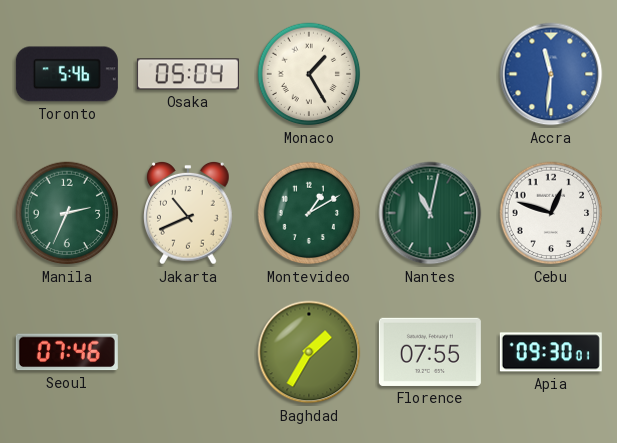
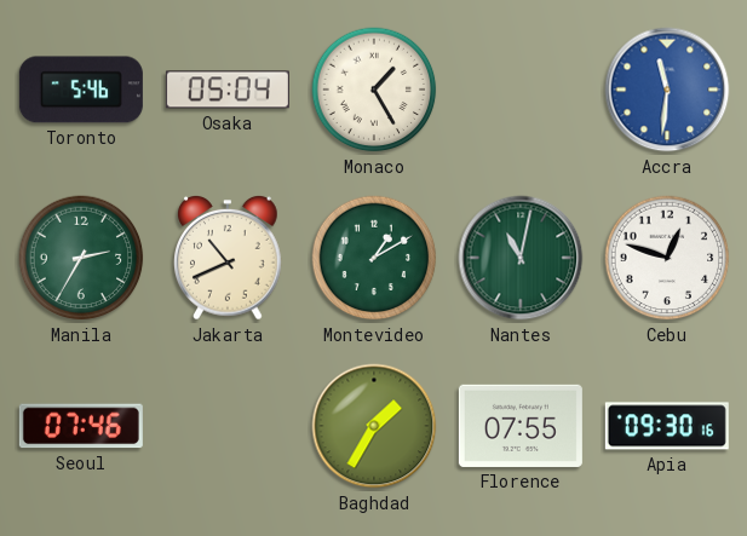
Manila: 2:34 -> 2:35 (81, 258)
Apia: 09:30:01 -> 09:30:16 (667, 426)
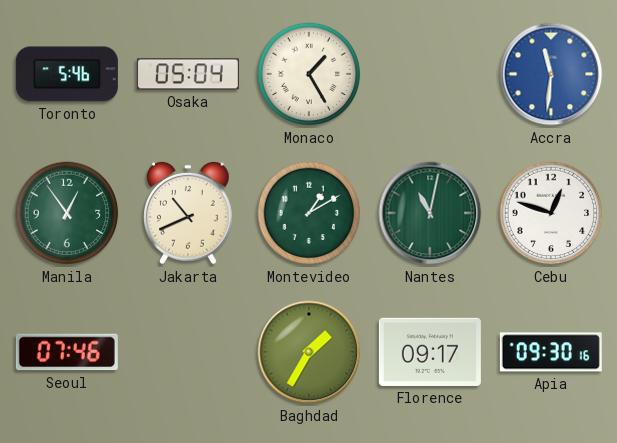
Manila: 2:35 -> 12:54 (67, 213)
Florence: 07:55 -> 09:17 (430, 352)
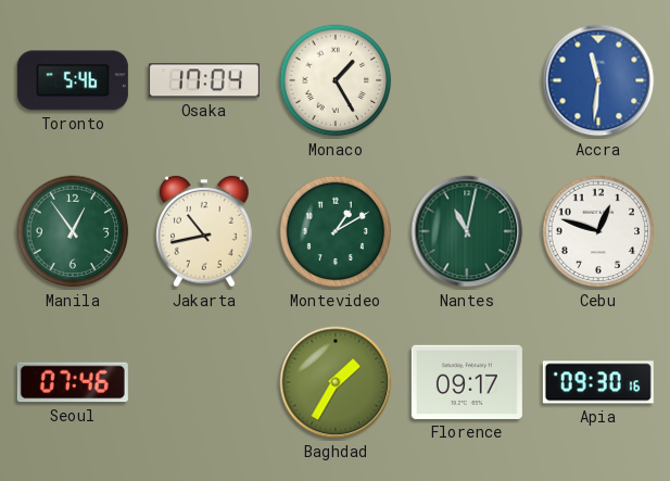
Osaka: 05:04 -> 17:04 (204, 80)
Jakarta: 10:41 -> 10:43 (204, 231)
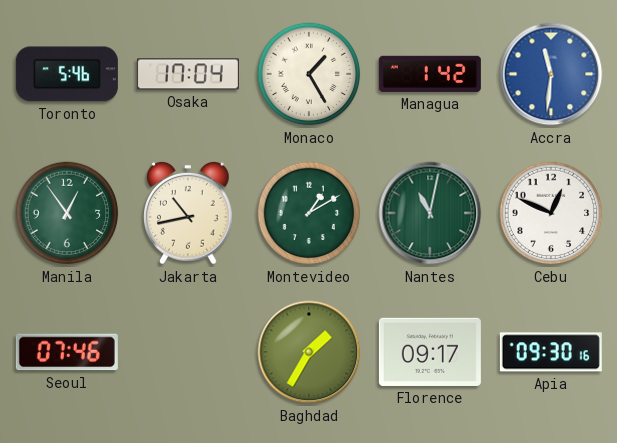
Managua: none -> 1:42 (430, 74)
Cebu: 12:48 -> 12:49 (551, 213)
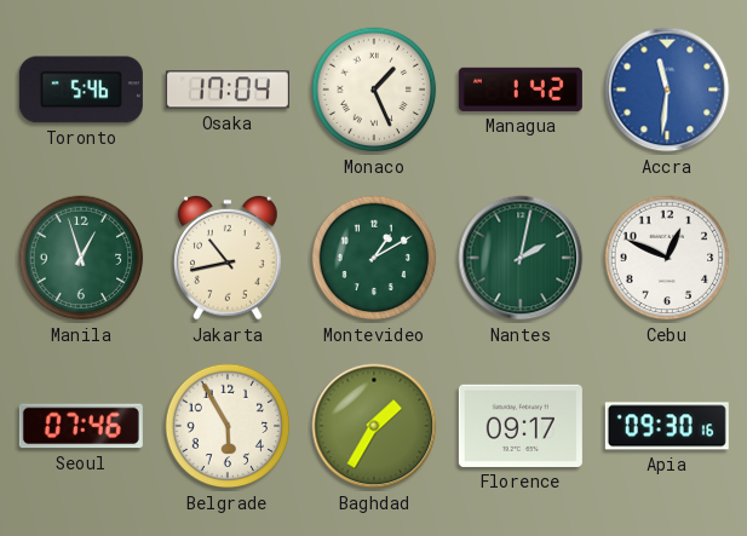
Monaco: 1:25 -> 1:26 (374, 90)
Manila: 12:54 -> 12:57 (81, 258)
Nantes: 11:02 -> 2:02 (521, 258)
Belgrade: none -> 5:55 (228, 426)
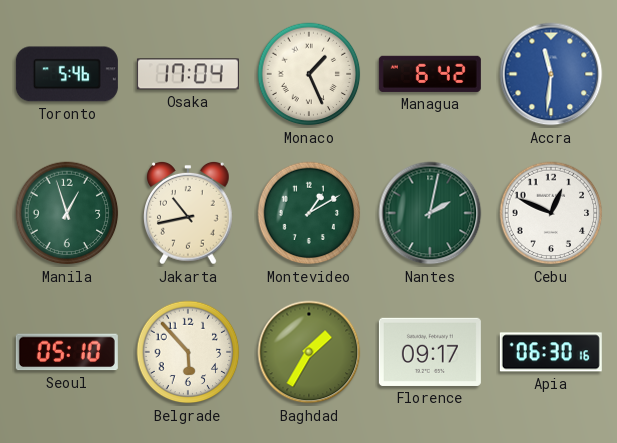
Managua: 1:42 -> 6:42 (430, 74)
Seoul: 07:46 -> 05:10 (67, 352)
Belgrade: 5:55 -> 5:53 (188, 352)
Apia: 09:30 -> 06:30 (551, 352)
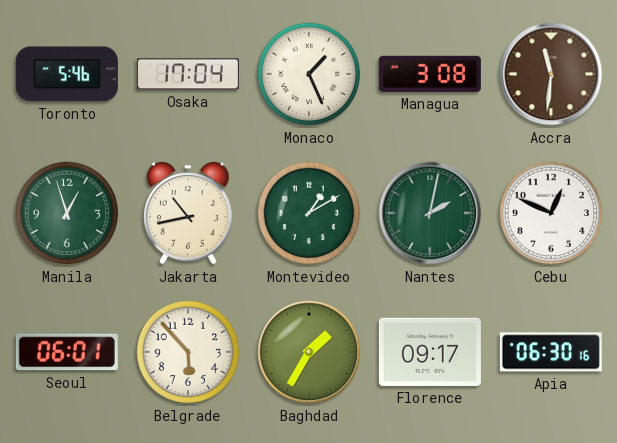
Managua: 6:42 -> 3:08 (430, 74)
Accra dial: blue -> brown (551, 74)
Seoul: 05:10 -> 06:01 (67, 352)
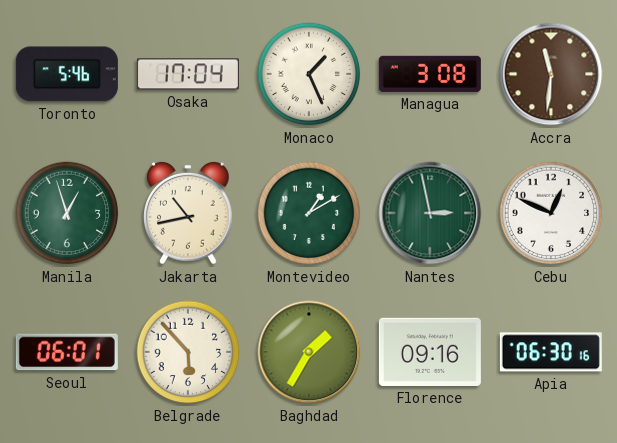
Nantes: 2:02 -> 2:58 (430, 213)
Florence: 09:17 -> 09:16 (430, 352)
